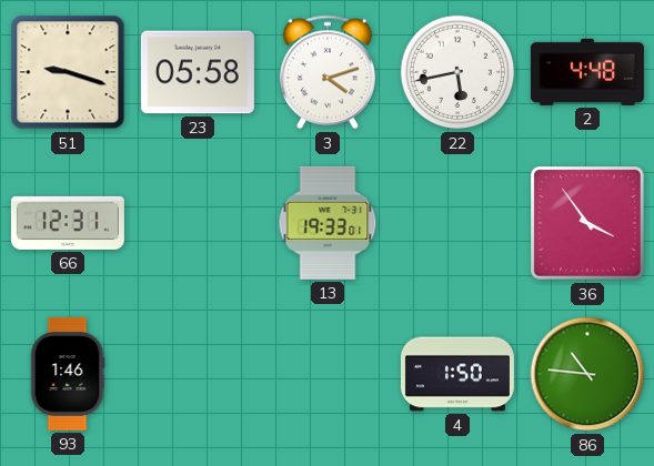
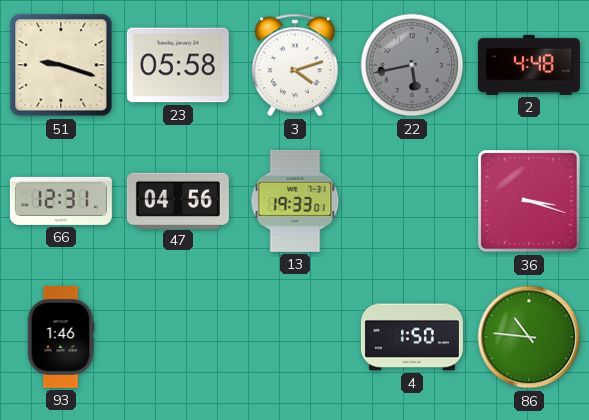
22 dial: white -> grey (412, 65)
47: none -> 04:56 (178, 200)
36: 3:54 -> 3:18 (529, 201)
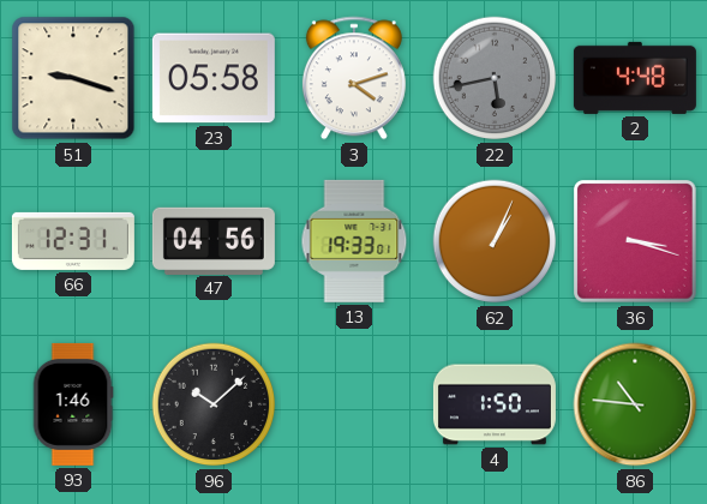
62: none -> 1:04 (495, 241)
96: none -> 10:08 (214, 404)
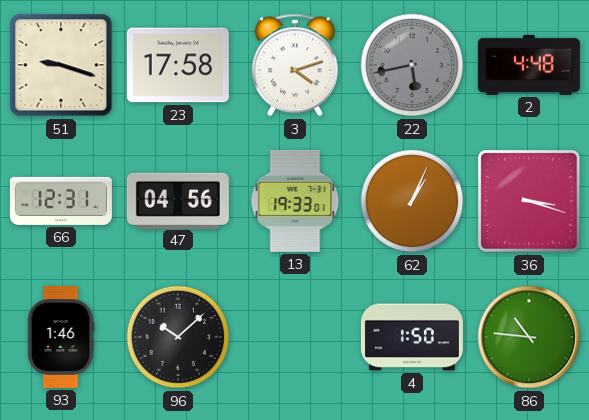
23: 05:58 -> 17:58 (178, 65)
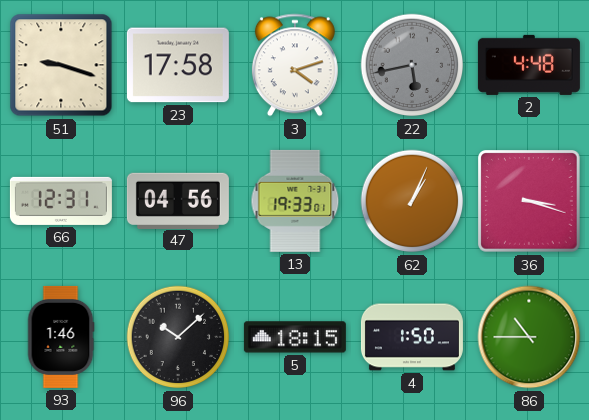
5: none -> 18:15 (295, 337)
86: 10:46 -> 10:45 (529, 337)
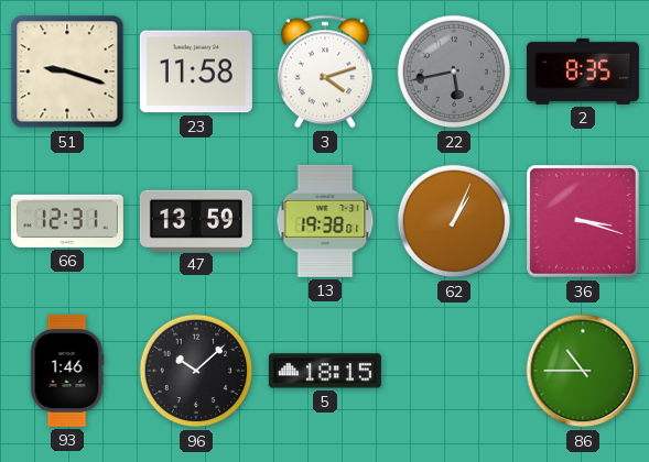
23: 17:58 -> 11:58 (196, 71)
2: 4:48 -> 8:35 (583, 71)
47: 04:56 -> 13:59 (196, 220)
13: 19:33 -> 19:38 (325, 221)
4: 1:50 -> none (412, 337)
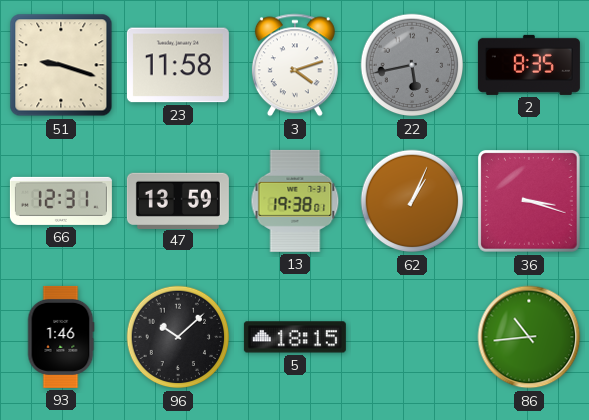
86: 10:45 -> 10:44 (529, 337)
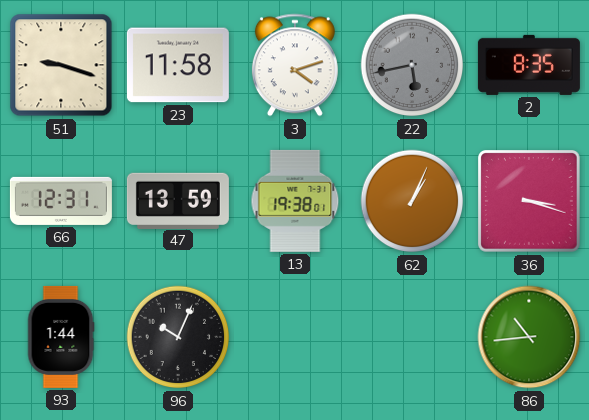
93: 1:46 -> 1:44 (61, 337)
96: 10:08 -> 10:04 (178, 337)
5: 18:15 -> none (295, 337)
